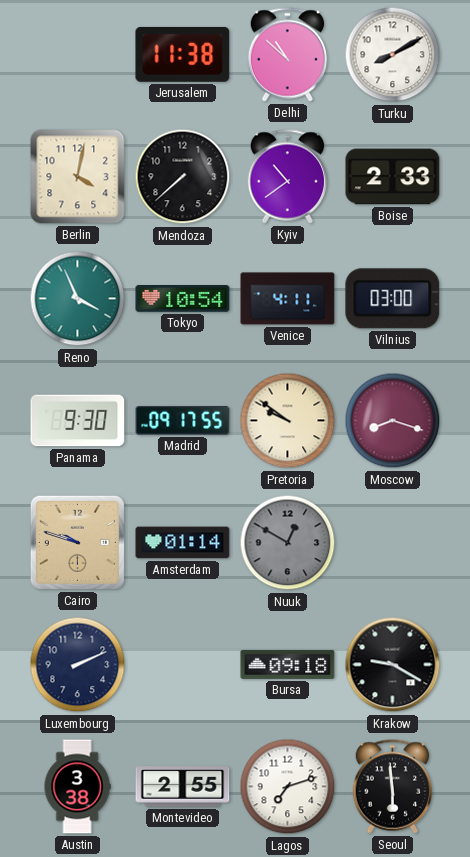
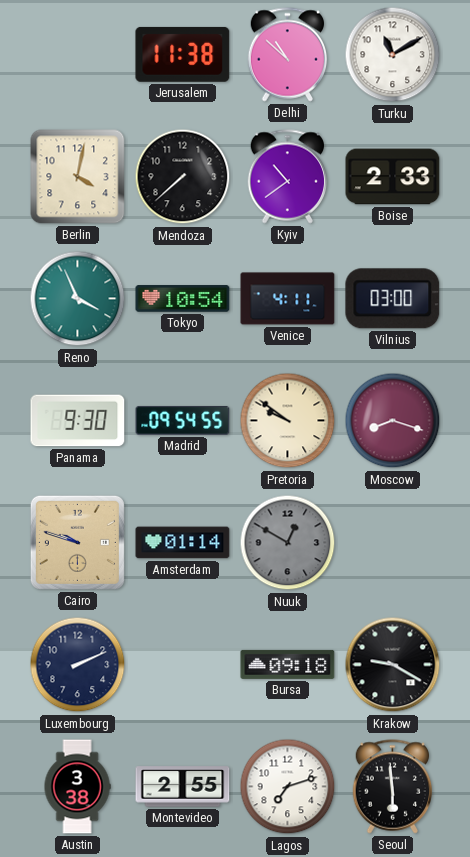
Turku: 8:10 -> 11:10 (393, 55)
Madrid: 09:17 -> 09:54 (183, 421)
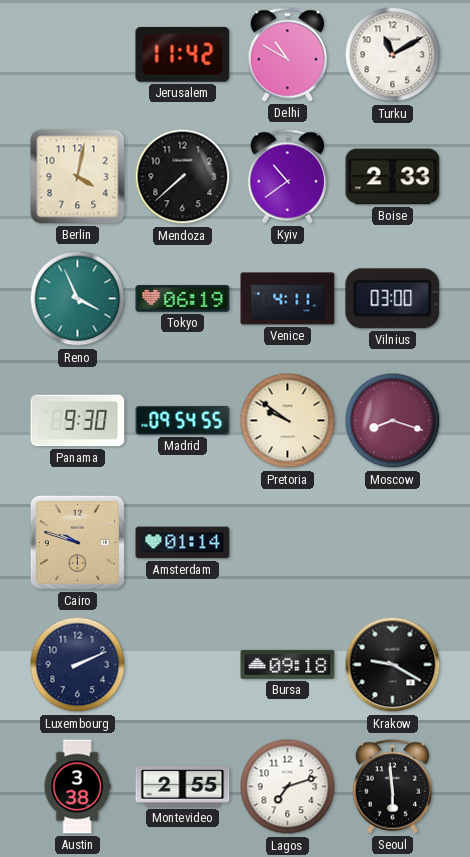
Jerusalem: 11:38 -> 11:42 (183, 54)
Delhi: 10:52 -> 10:50 (288, 55)
Tokyo: 10:54 -> 06:19 (183, 299)
Nuuk: 12:50 -> none (288, 543)
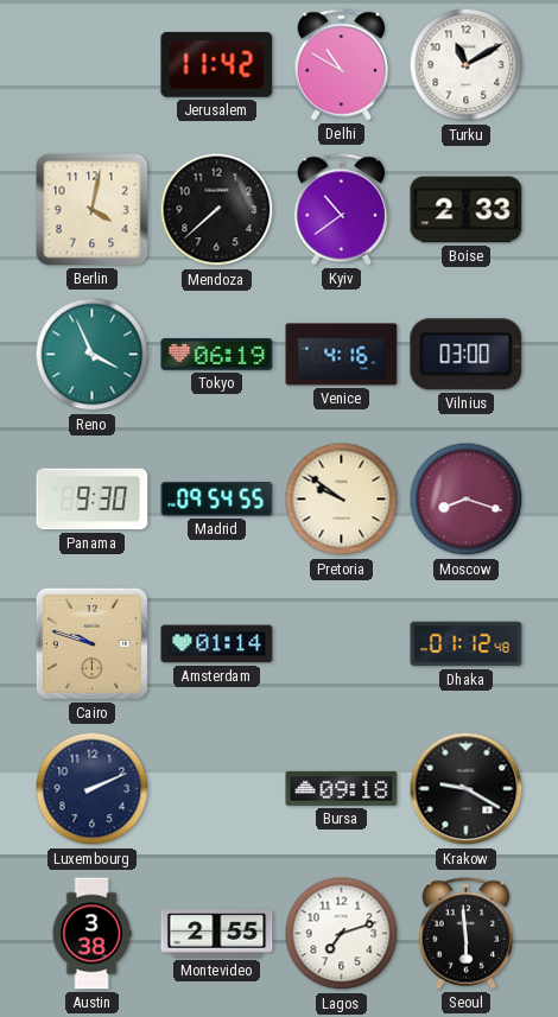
Venice: 4:11 -> 4:16 (342, 355)
Dhaka: none -> 01:12 (467, 644)
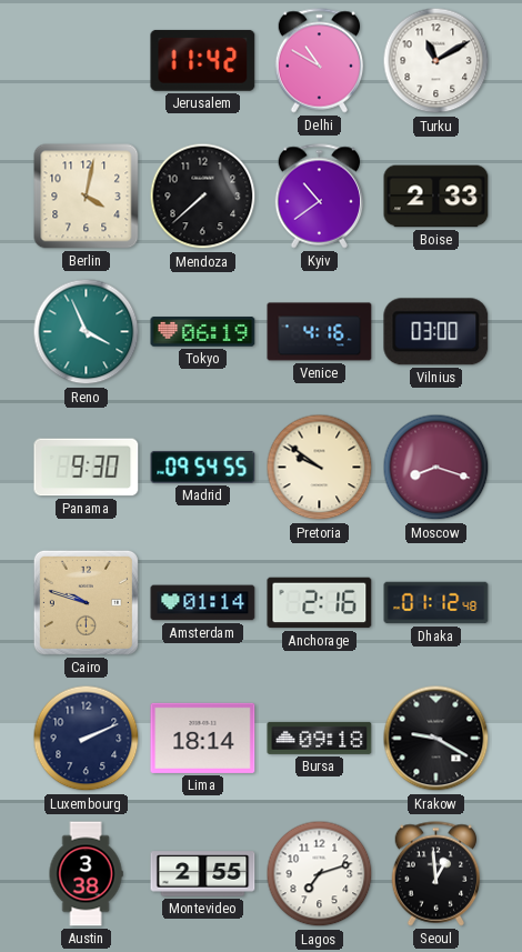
Anchorage: none -> 2:16 (320, 603)
Lima: none -> 18:14 (203, 738)
Seoul: 5:59 -> 12:59 (436, 874)
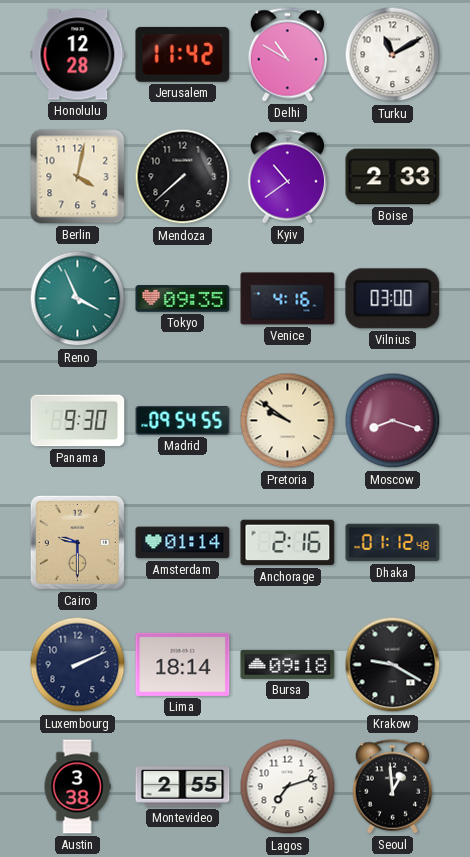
Honolulu: none -> 12:28 (78, 55)
Tokyo: 06:19 -> 09:35 (183, 299)
Cairo: 9:48 -> 9:30 (77, 542)
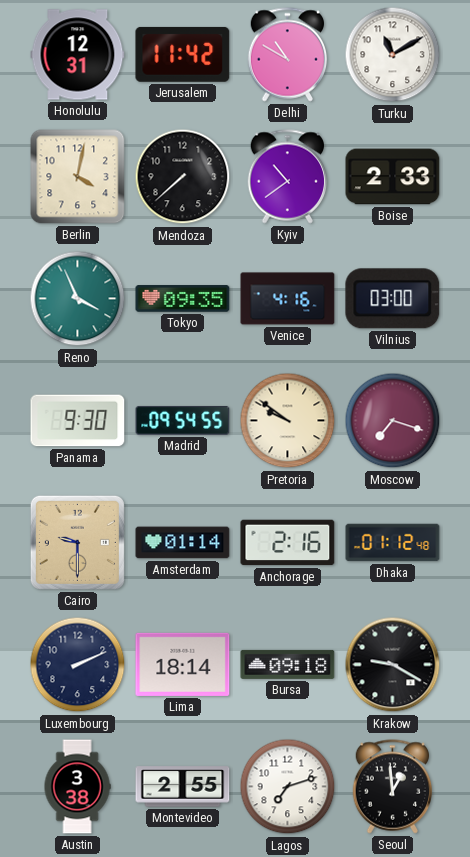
Honolulu: 12:28 -> 12:31 (78, 55)
Moscow: 8:18 -> 7:18 (393, 421)
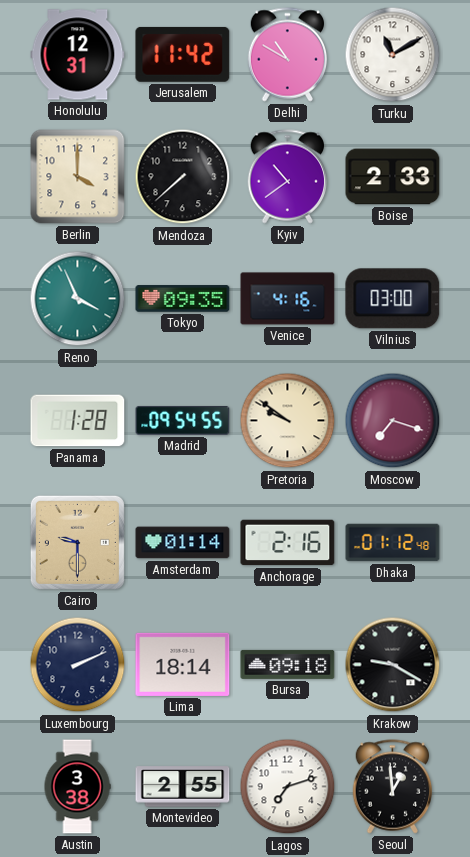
Berlin: 4:02 -> 4:00 (78, 177)
Panama: 9:30 -> 1:28 (78, 421)
